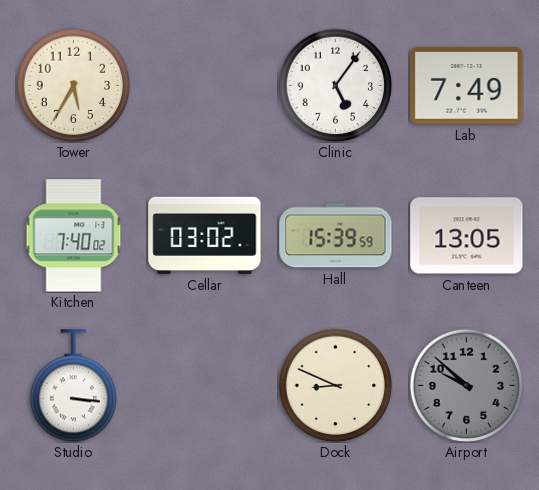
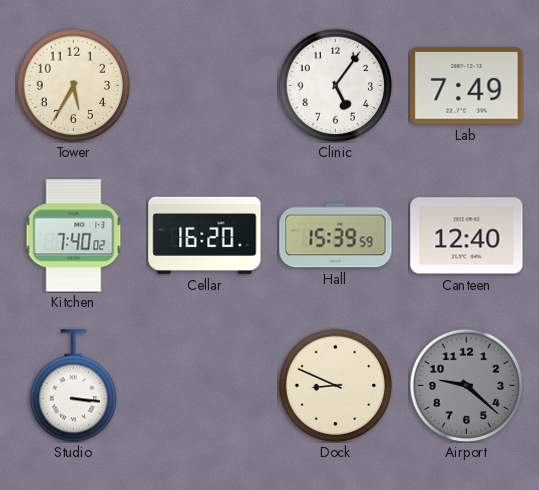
Cellar: 03:02 -> 16:20 (205, 235)
Canteen: 13:05 -> 12:40 (467, 236)
Airport: 9:52 -> 9:22 (466, 385)
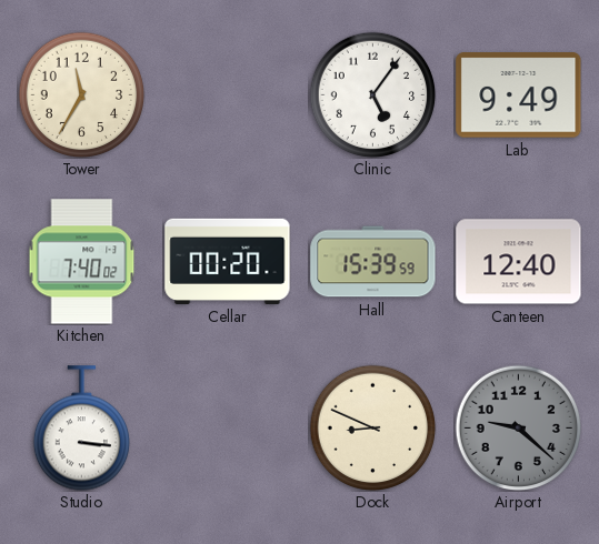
Tower: 5:35 -> 11:35 (81, 94)
Lab: 7:49 -> 9:49 (519, 95)
Cellar: 16:20 -> 00:20 (228, 261)
